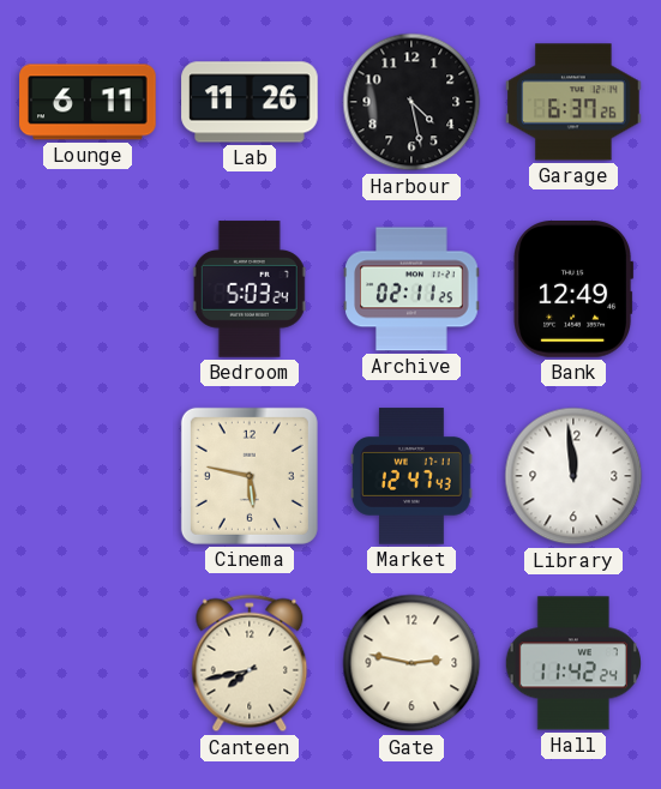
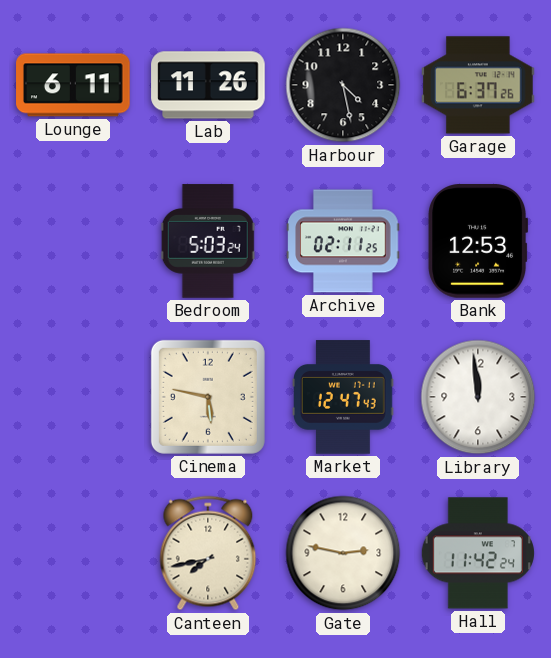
Bank: 12:49 -> 12:53 (478, 242)
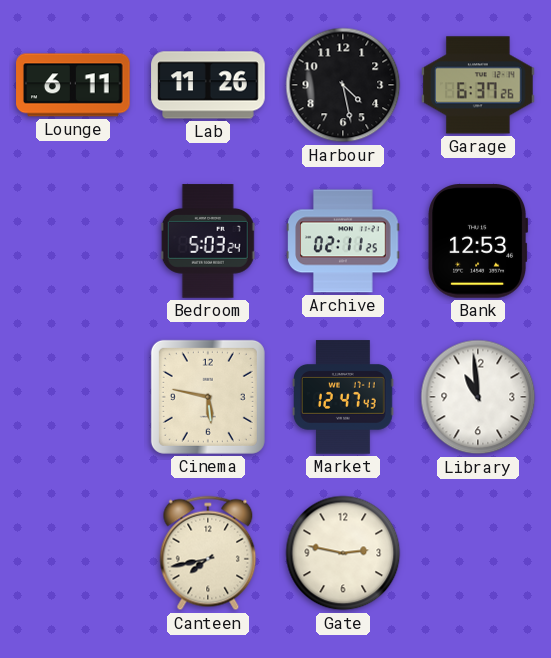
Library: 11:59 -> 10:59 (478, 397)
Hall: 11:42 -> none (478, 553)
